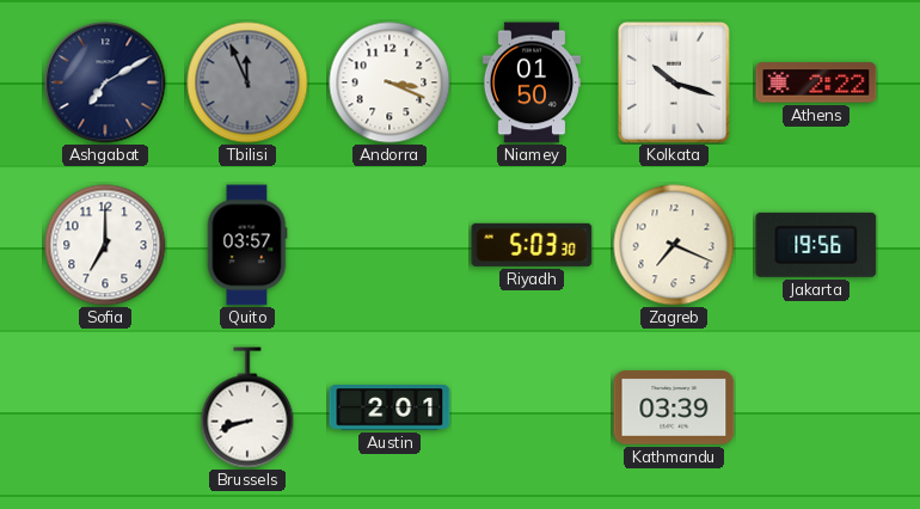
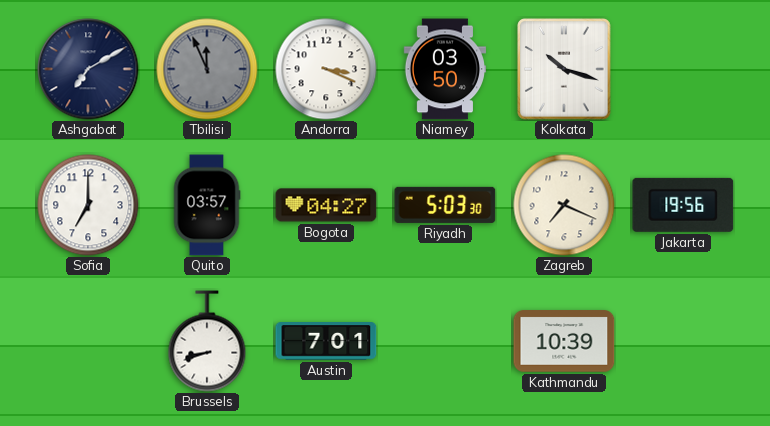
Niamey: 01:50 -> 03:50 (444, 69)
Athens: 2:22 -> none (816, 82)
Bogota: none -> 04:27 (326, 205)
Austin: 2:01 -> 7:01 (326, 342)
Kathmandu: 03:39 -> 10:39 (564, 341)
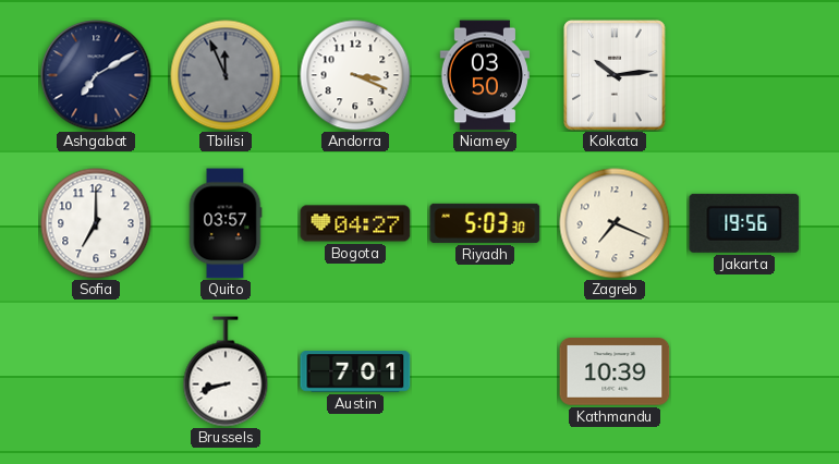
Kolkata: 10:18 -> 10:14 (615, 75)
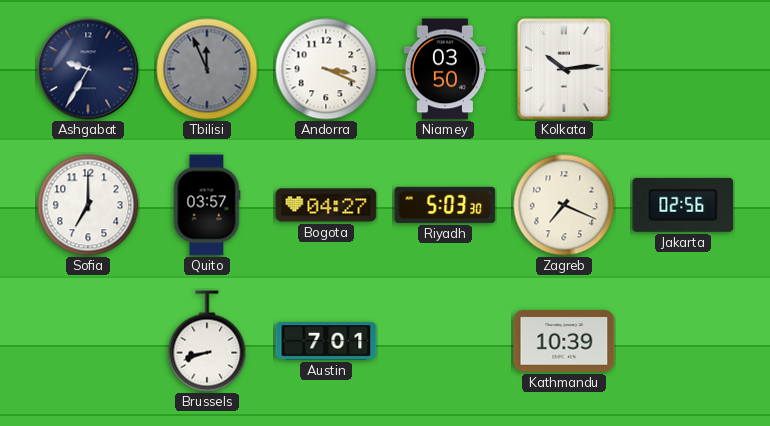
Ashgabat: 7:10 -> 9:35 (88, 69)
Jakarta: 19:56 -> 02:56 (683, 205)
